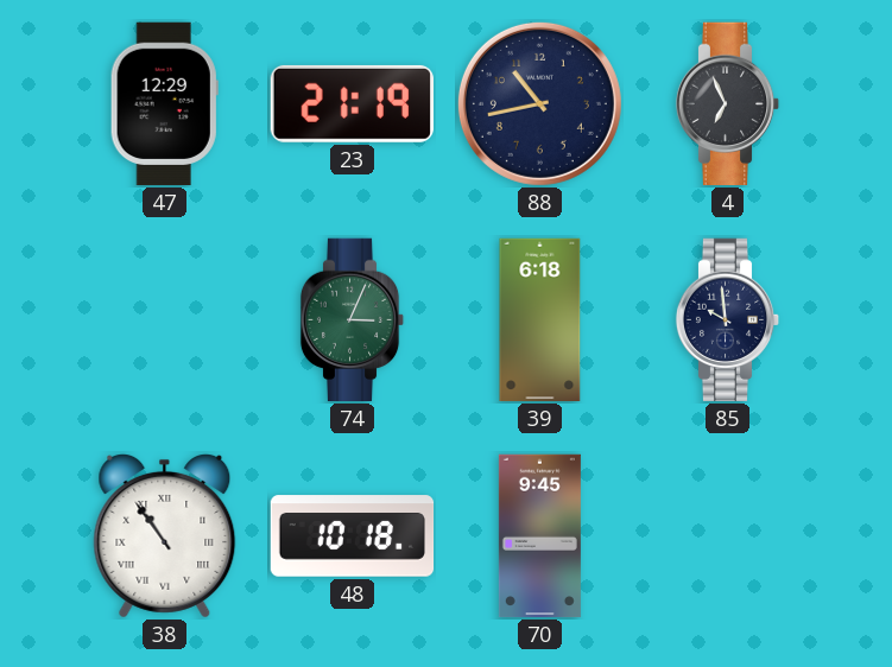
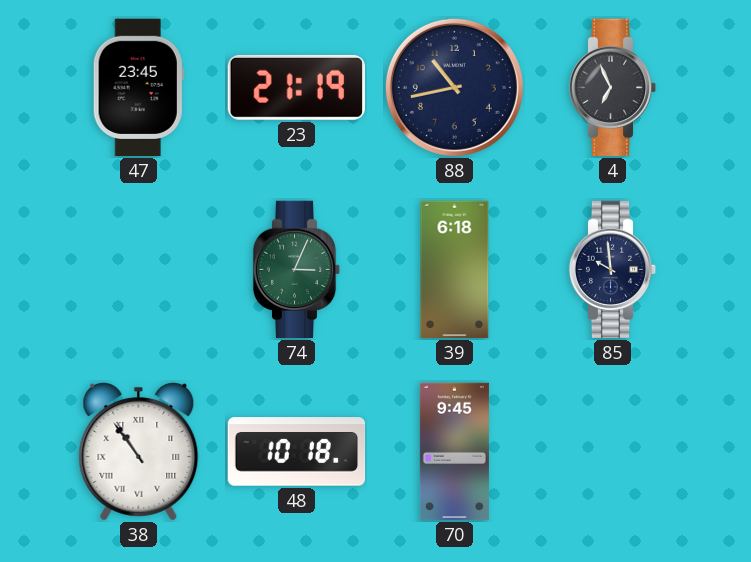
47: 12:29 -> 23:45 (138, 88)
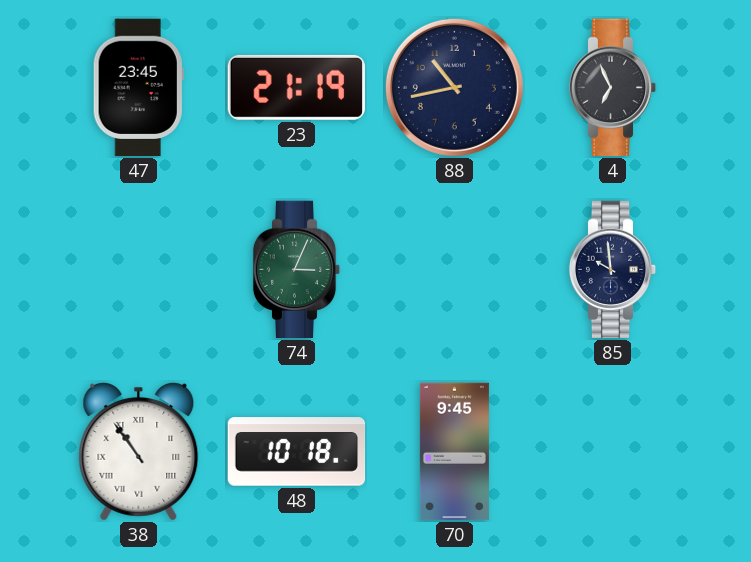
39: 6:18 -> none (455, 270)
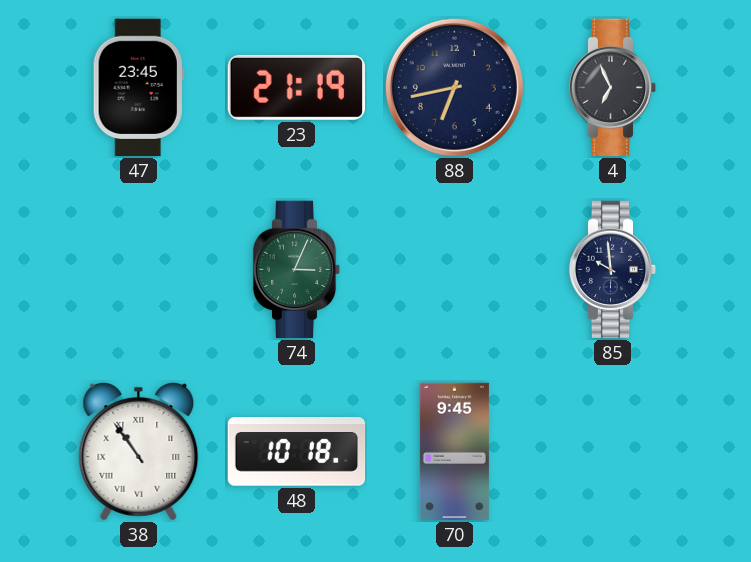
88: 10:43 -> 6:43 (454, 87)
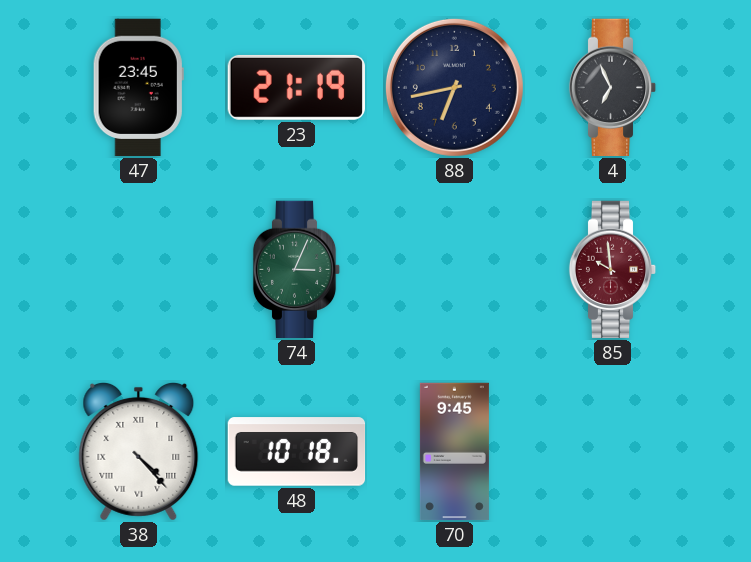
85 dial: navy -> burgundy (613, 270)
38: 10:54 -> 4:23 (139, 451)
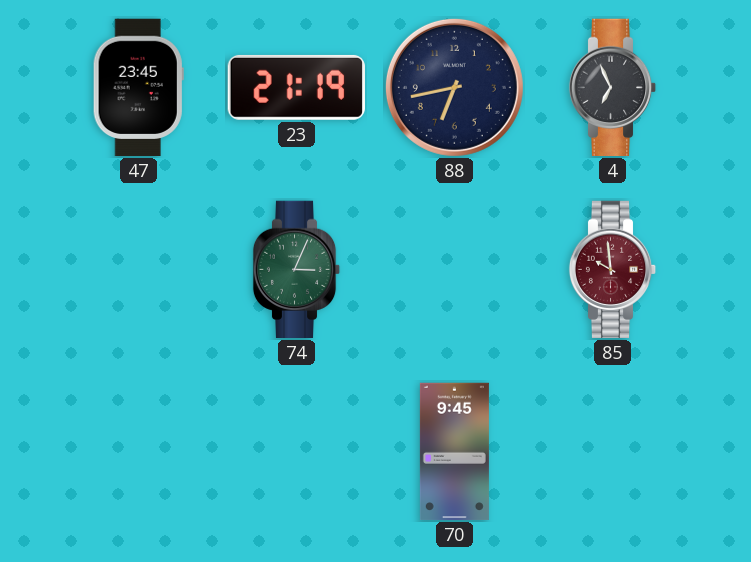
38: 4:23 -> none (139, 451)
48: 10:18 -> none (297, 452)
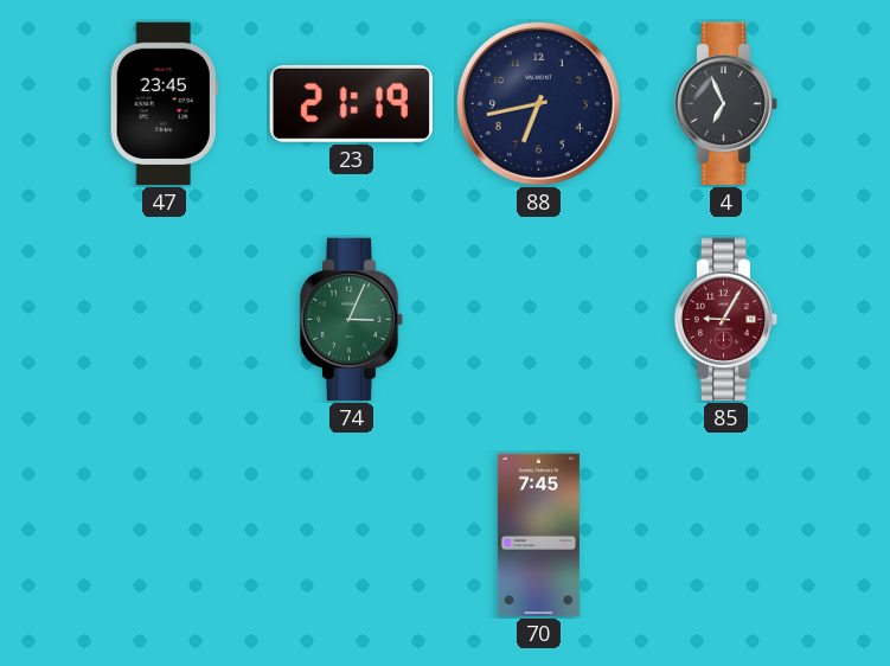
85: 9:59 -> 9:05 (726, 320)
70: 9:45 -> 7:45 (538, 536)
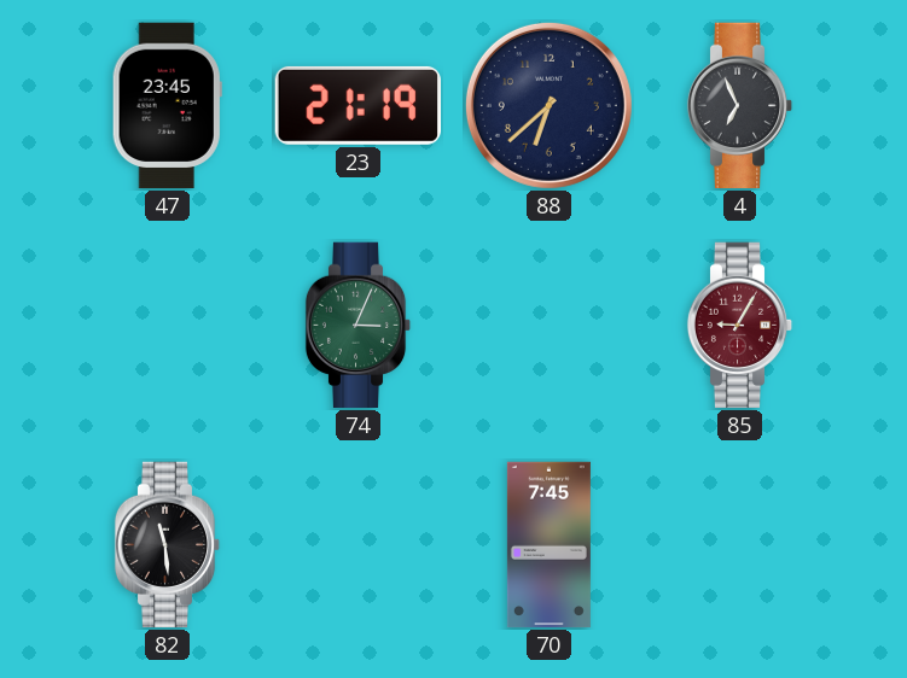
88: 6:43 -> 6:38 (548, 105)
82: none -> 11:29 (168, 545)
